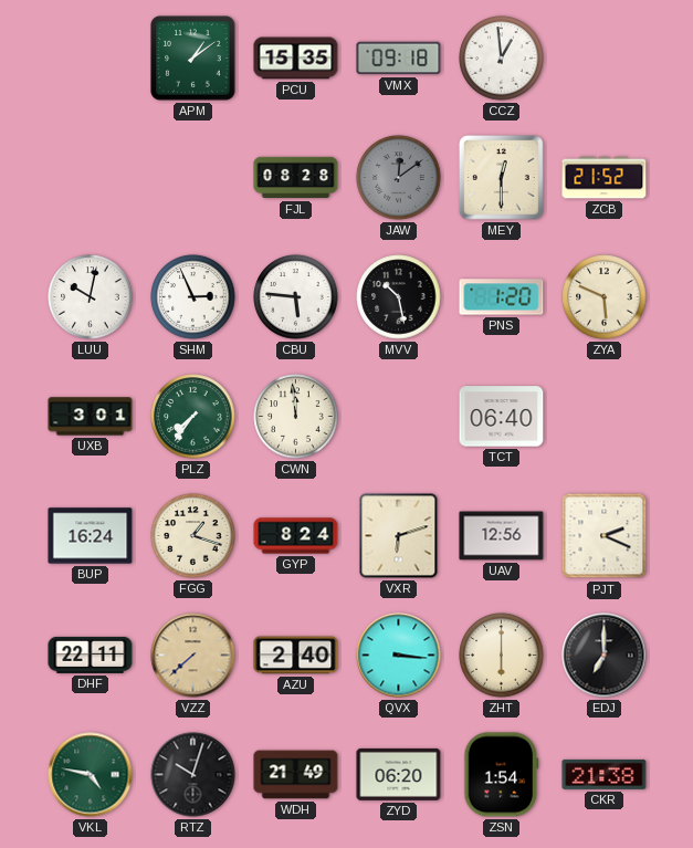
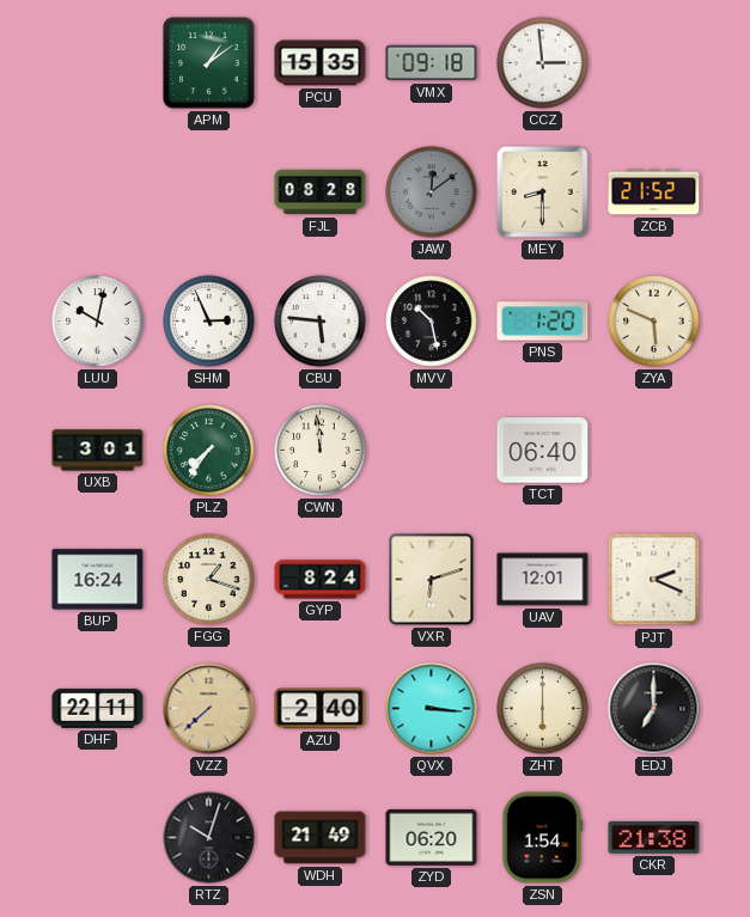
CCZ: 12:59 -> 2:59 (543, 63)
MEY: 12:30 -> 8:30 (543, 192)
UAV: 12:56 -> 12:01 (543, 580)
VKL: 4:47 -> none (91, 775)
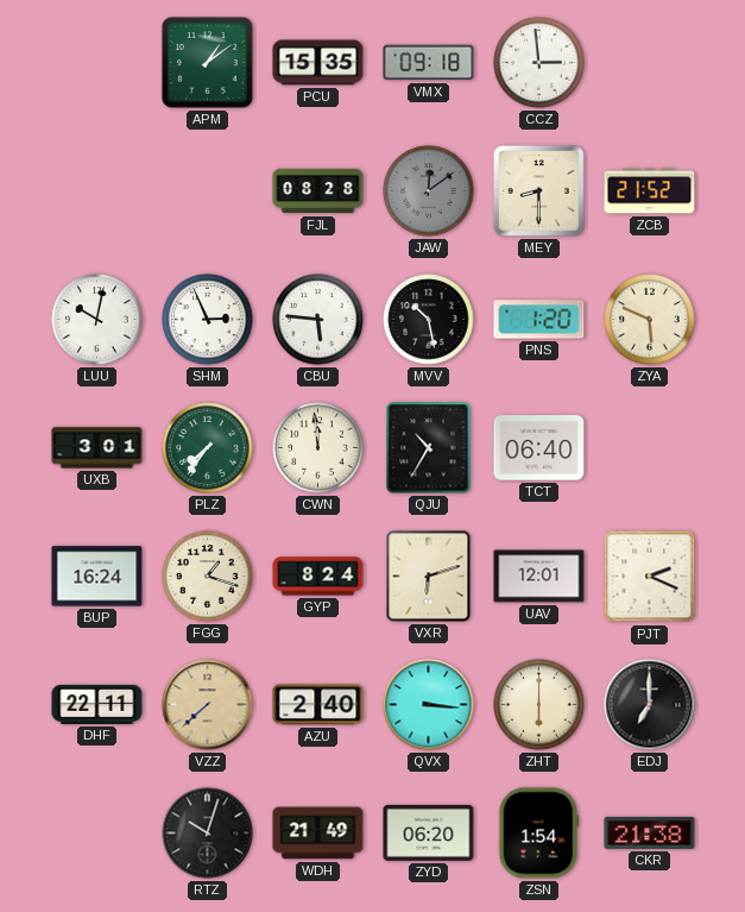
QJU: none -> 10:35 (429, 448)
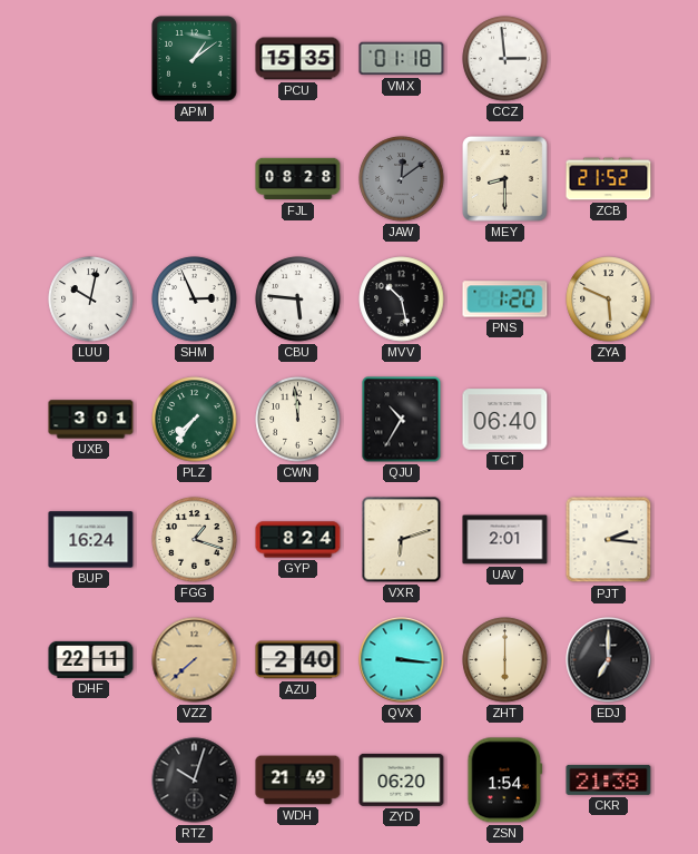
VMX: 09:18 -> 01:18 (402, 59)
UAV: 12:01 -> 2:01 (505, 540)
PJT: 2:19 -> 2:16 (609, 540)
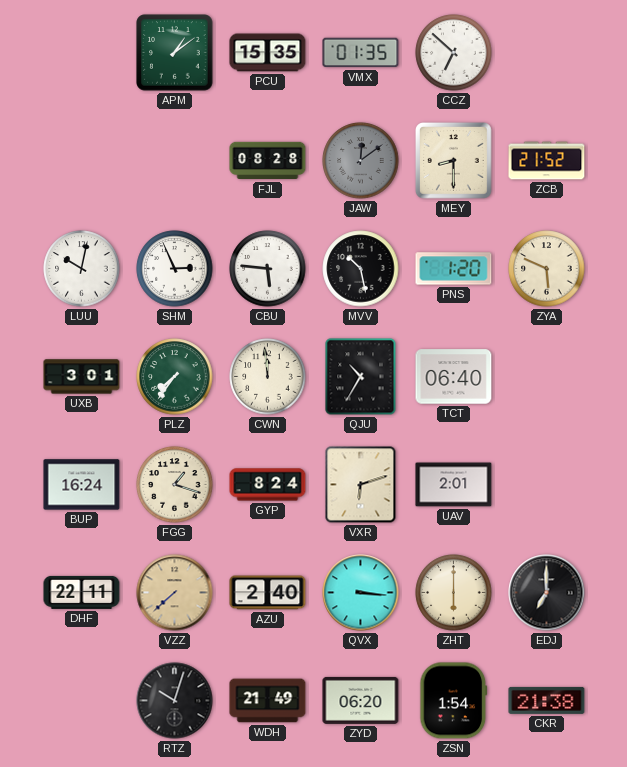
VMX: 01:18 -> 01:35 (361, 53)
CCZ: 2:59 -> 6:52 (454, 53)
PJT: 2:16 -> none (609, 540)
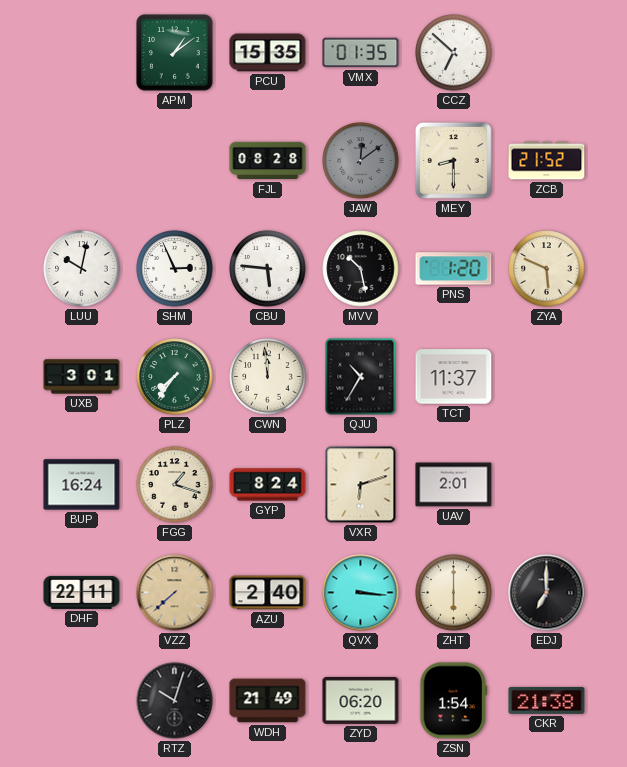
TCT: 06:40 -> 11:37 (454, 377)
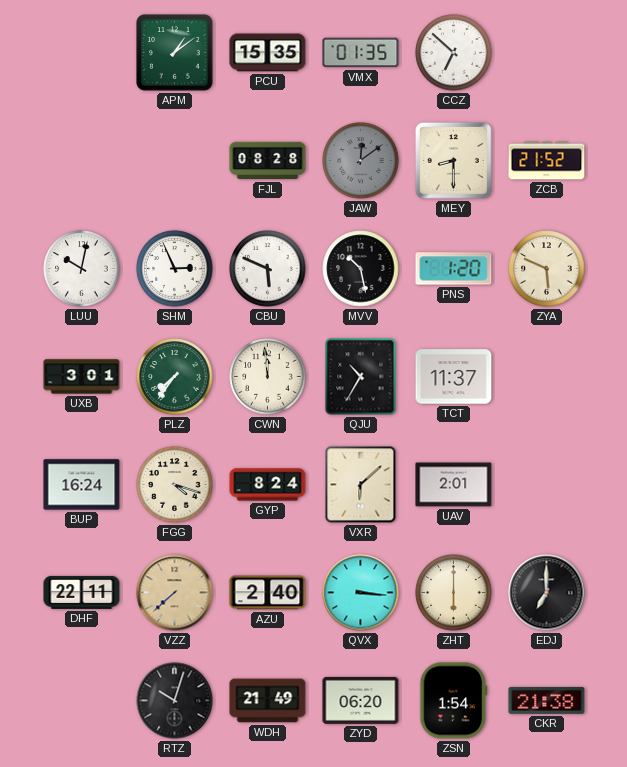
CBU: 5:46 -> 5:49 (268, 269)
FGG: 1:18 -> 4:18 (175, 485)
VXR: 6:12 -> 6:08 (361, 485)
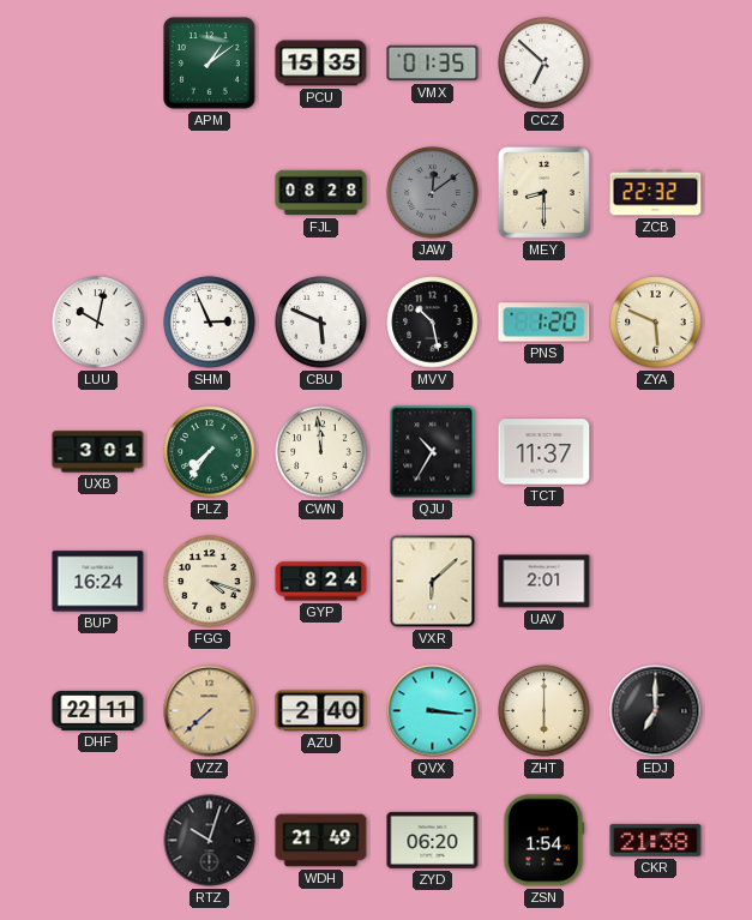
ZCB: 21:52 -> 22:32 (656, 193)
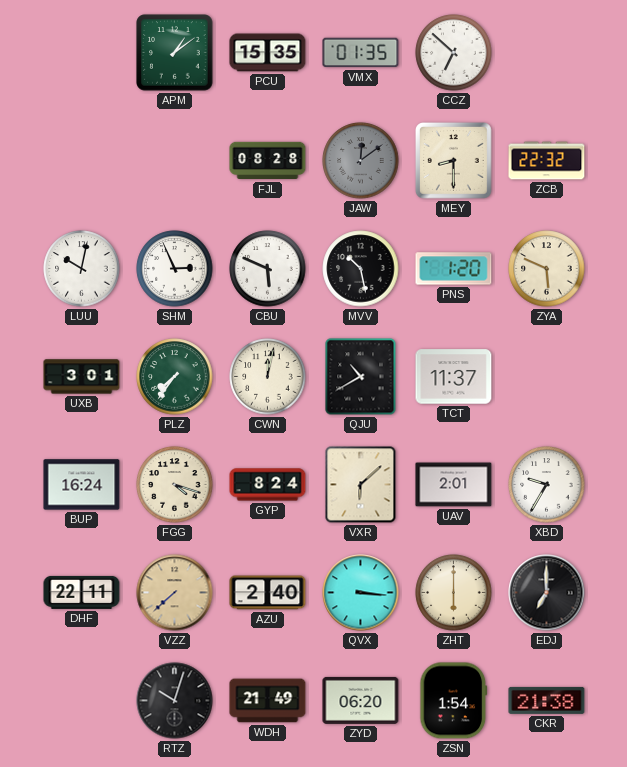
CWN: 11:59 -> 12:02 (268, 377)
QJU: 10:35 -> 10:40 (361, 377)
XBD: none -> 9:35 (547, 485)
